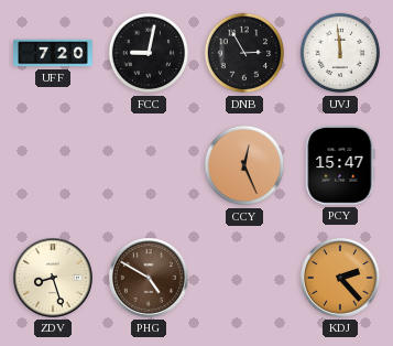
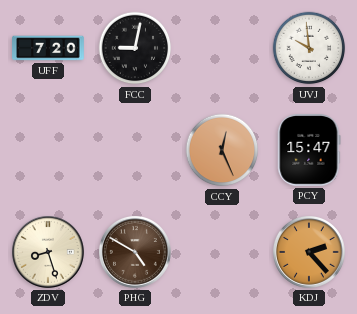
DNB: 2:55 -> none (244, 53)
UVJ: 11:59 -> 9:59 (309, 48)
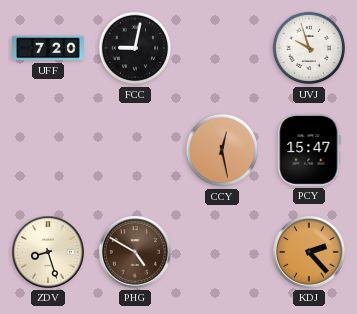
UVJ: 9:59 -> 9:57 (309, 48)
CCY: 12:26 -> 12:28 (222, 150)
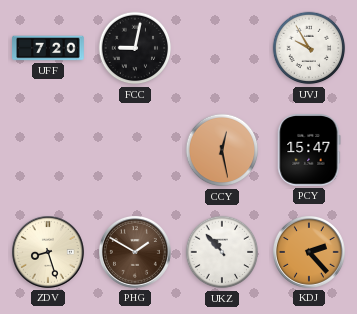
UVJ: 9:57 -> 9:55 (309, 48)
PHG: 4:50 -> 1:50 (136, 253)
UKZ: none -> 10:53 (222, 252)
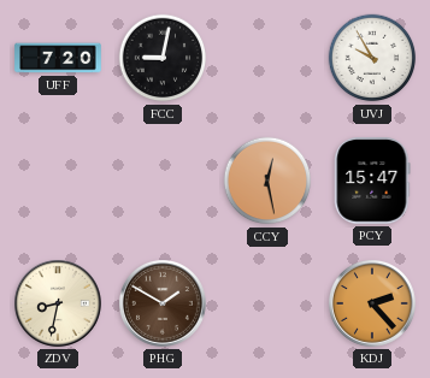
ZDV: 8:27 -> 8:32 (59, 305)
UKZ: 10:53 -> none (222, 252)
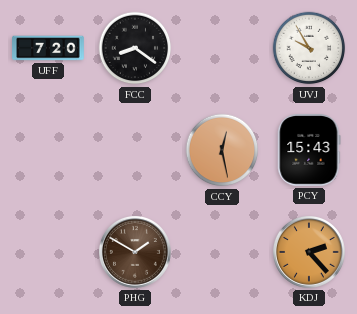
FCC: 9:02 -> 8:21 (135, 48)
PCY: 15:47 -> 15:43 (309, 151)
ZDV: 8:32 -> none (59, 305)
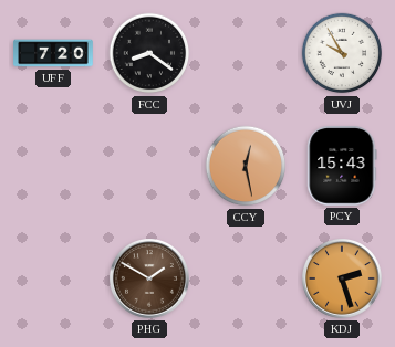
KDJ: 2:23 -> 2:27 (343, 280)
